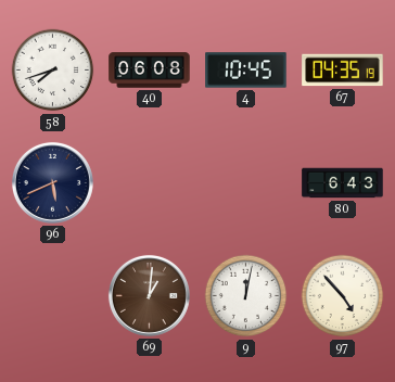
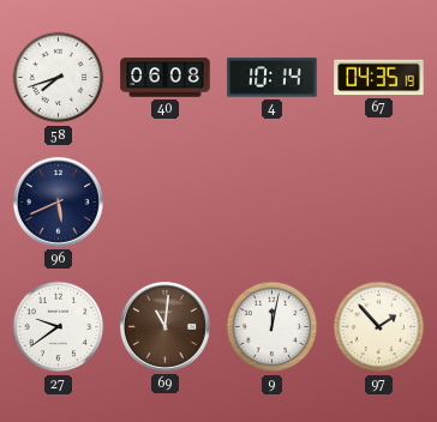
4: 10:45 -> 10:14 (273, 78)
80: 6:43 -> none (343, 183)
27: none -> 9:39 (59, 327)
69: 1:01 -> 11:01 (164, 326)
97: 4:53 -> 1:53 (379, 327)
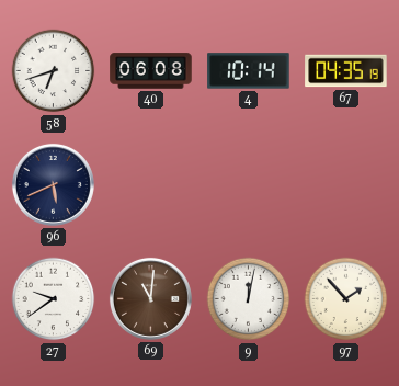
58: 7:42 -> 6:42 (54, 71)
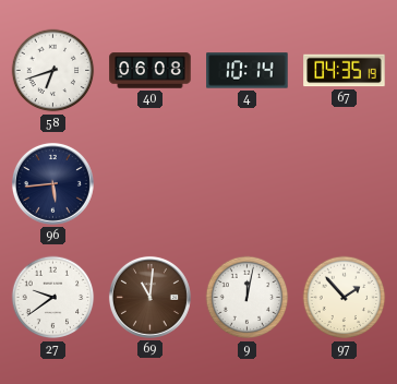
96: 5:41 -> 5:44 (52, 183)
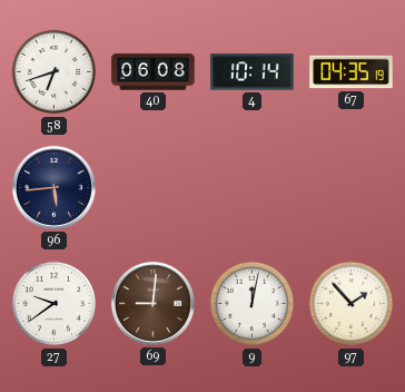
69: 11:01 -> 9:01 (152, 303)
